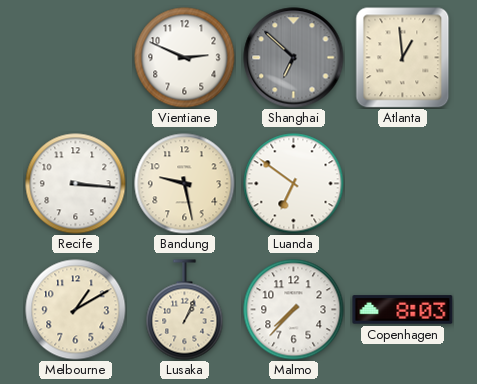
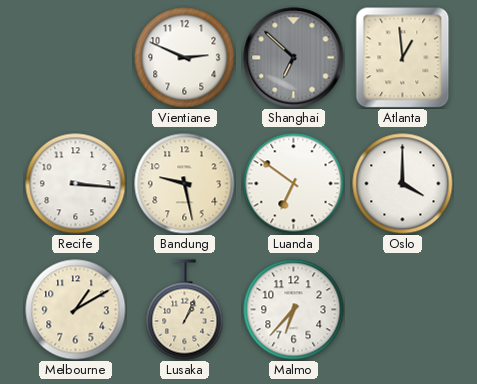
Oslo: none -> 4:00 (403, 184)
Malmo: 7:37 -> 6:37 (294, 310)
Copenhagen: 8:03 -> none (403, 310)
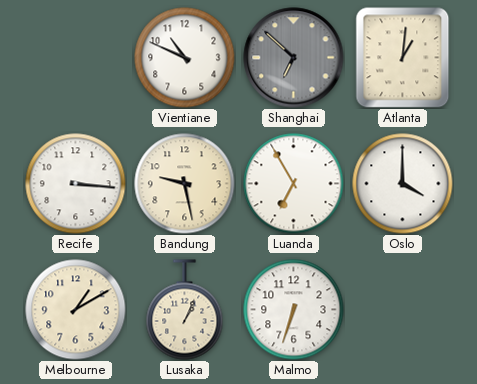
Vientiane: 2:49 -> 10:49 (185, 58)
Atlanta: 12:59 -> 1:01 (403, 57)
Luanda: 6:51 -> 6:55 (294, 184)
Malmo: 6:37 -> 6:33 (294, 310)
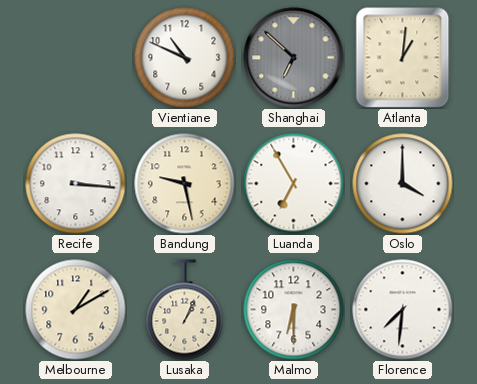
Malmo: 6:33 -> 6:30 (294, 310)
Florence: none -> 7:31 (403, 310)
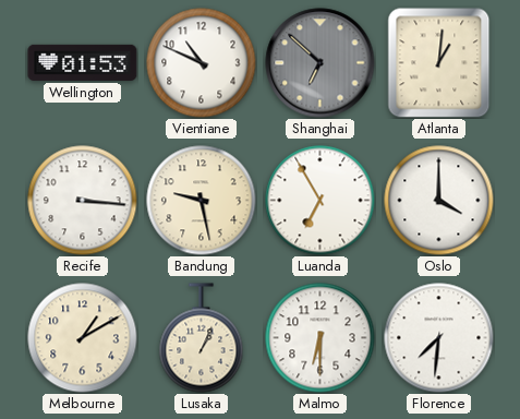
Wellington: none -> 01:53 (83, 62)
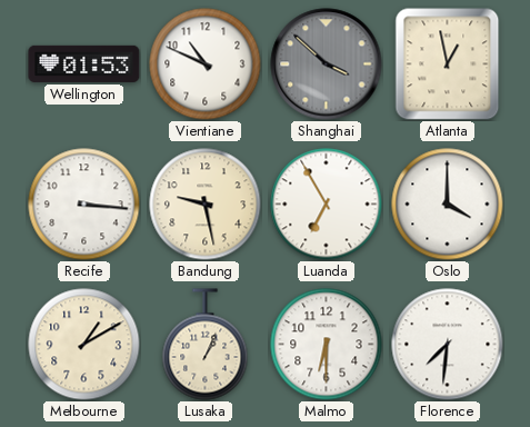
Shanghai: 6:52 -> 3:52 (327, 64)
Atlanta: 1:01 -> 12:58 (448, 63)
